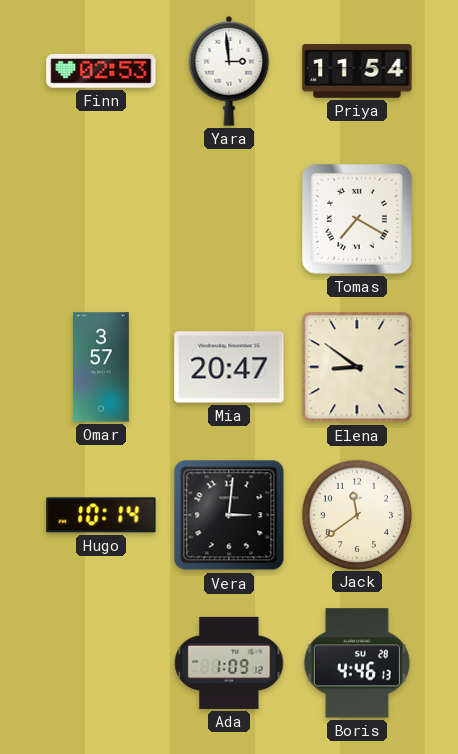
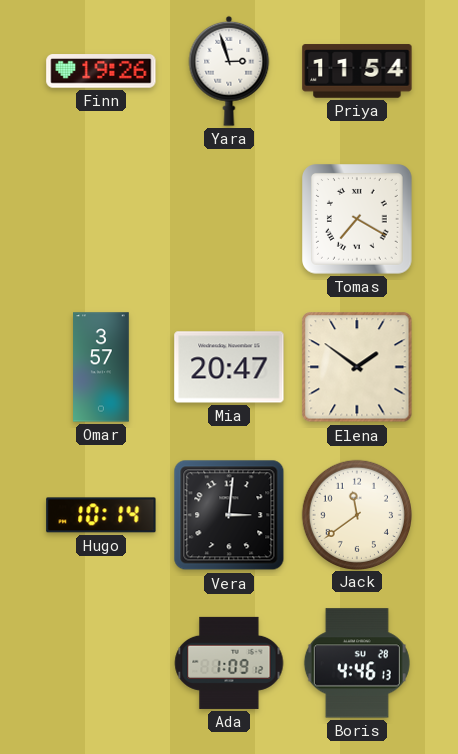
Finn: 02:53 -> 19:26 (101, 71)
Yara: 2:59 -> 2:57 (229, 71)
Elena: 8:51 -> 1:51 (357, 367)
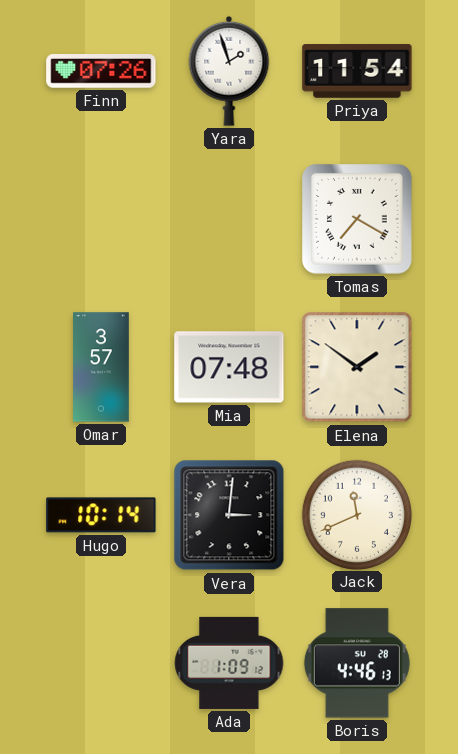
Finn: 19:26 -> 07:26 (101, 71)
Yara: 2:57 -> 1:57 (229, 71)
Mia: 20:47 -> 07:48 (229, 367)
Jack: 11:39 -> 11:41 (356, 514)
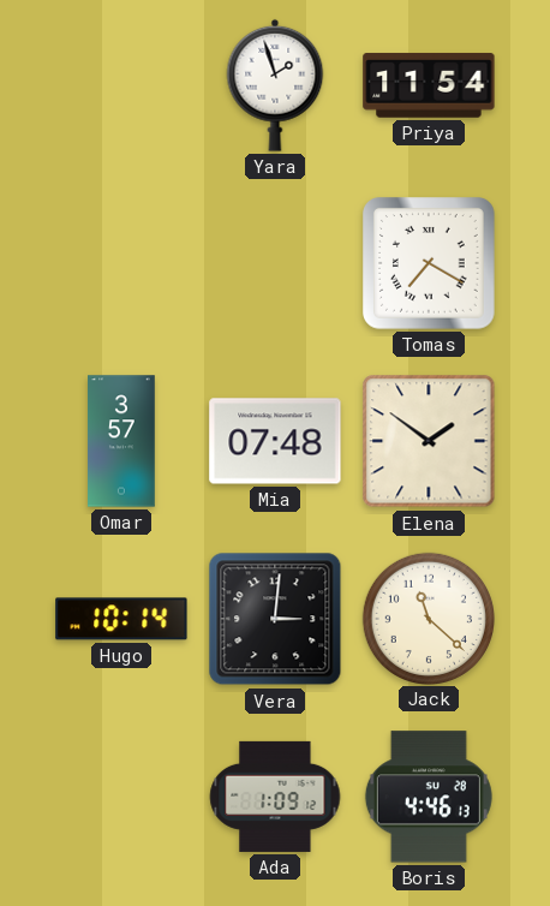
Finn: 07:26 -> none (101, 71)
Jack: 11:41 -> 11:22 (428, 618)
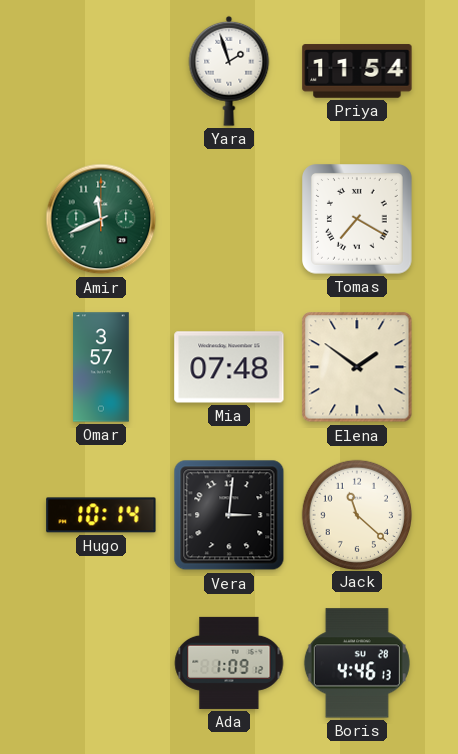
Amir: none -> 11:41 (101, 219)
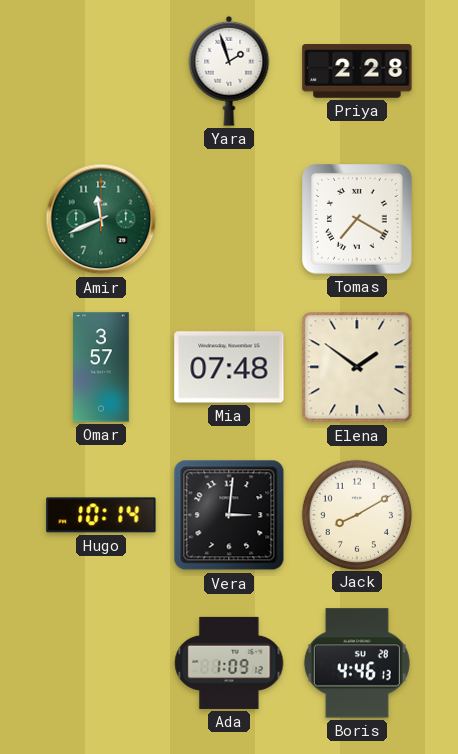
Priya: 11:54 -> 2:28 (357, 71)
Jack: 11:22 -> 8:10 (356, 514)
